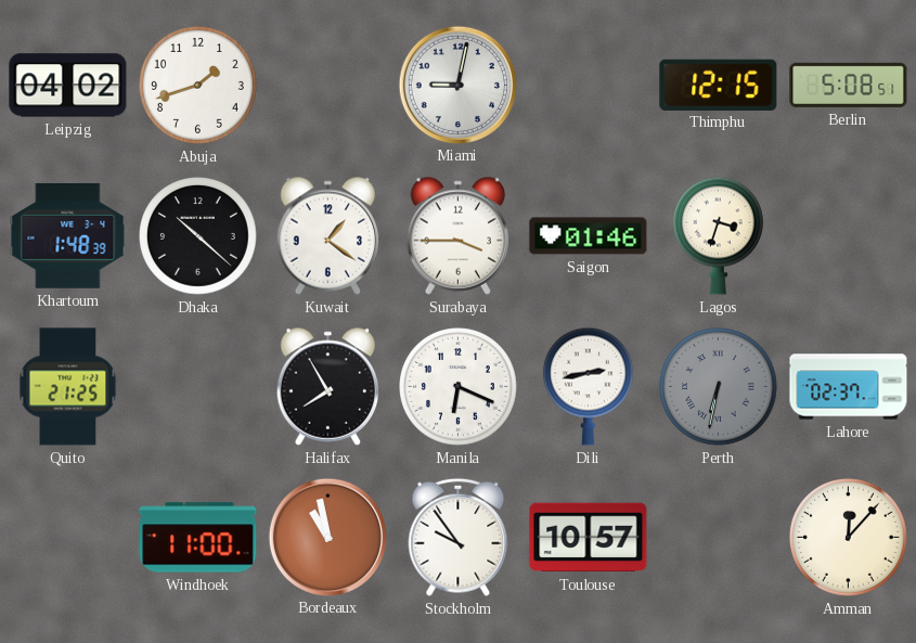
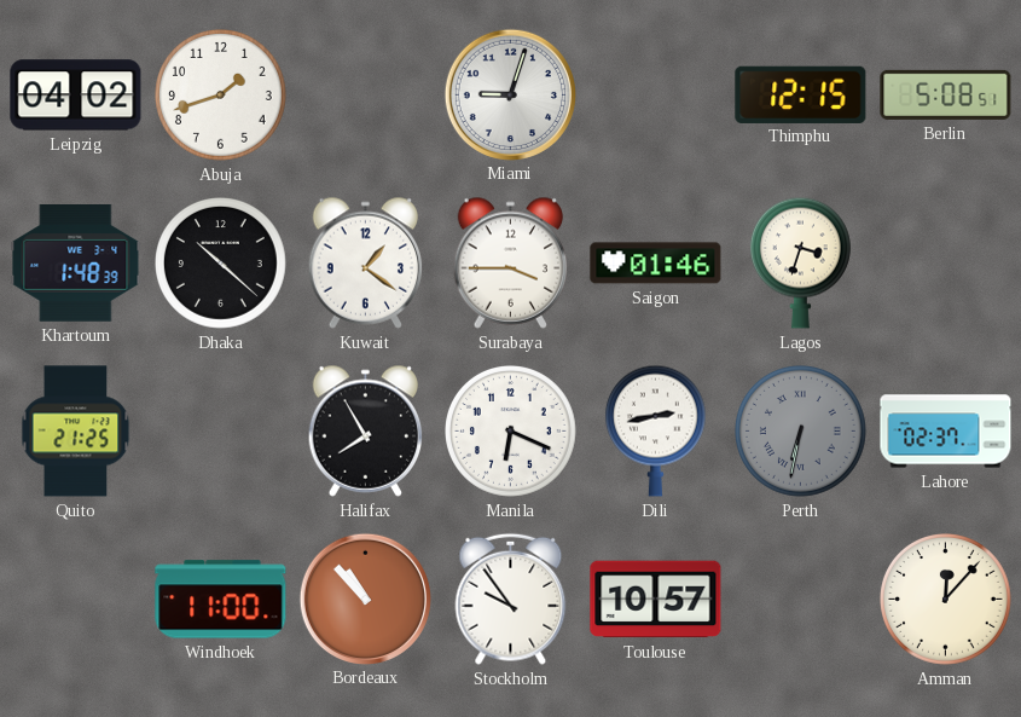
Miami: 9:02 -> 9:03 (510, 94)
Bordeaux: 10:58 -> 10:53 (365, 599)
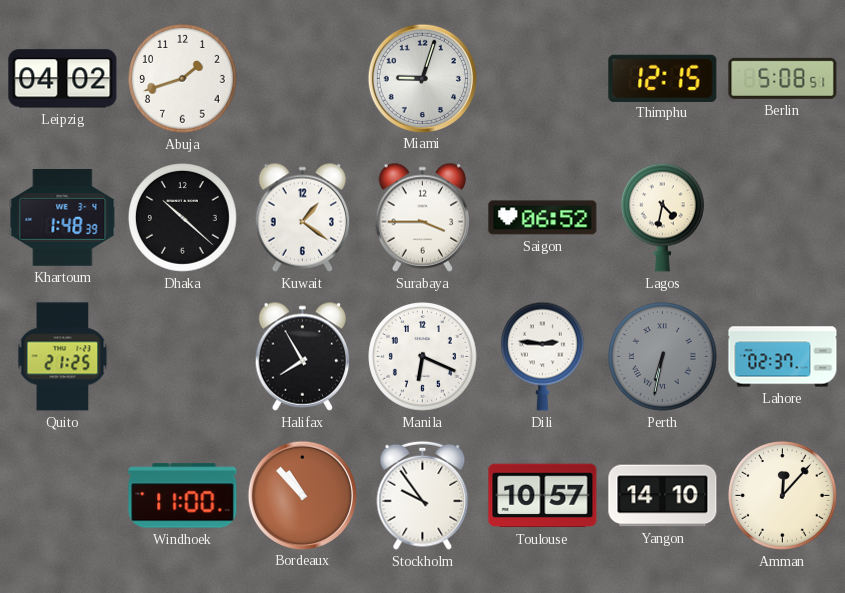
Saigon: 01:46 -> 06:52 (543, 218)
Lagos: 3:33 -> 4:32 (662, 217)
Dili: 2:43 -> 2:46 (542, 356)
Yangon: none -> 14:10 (663, 496)
